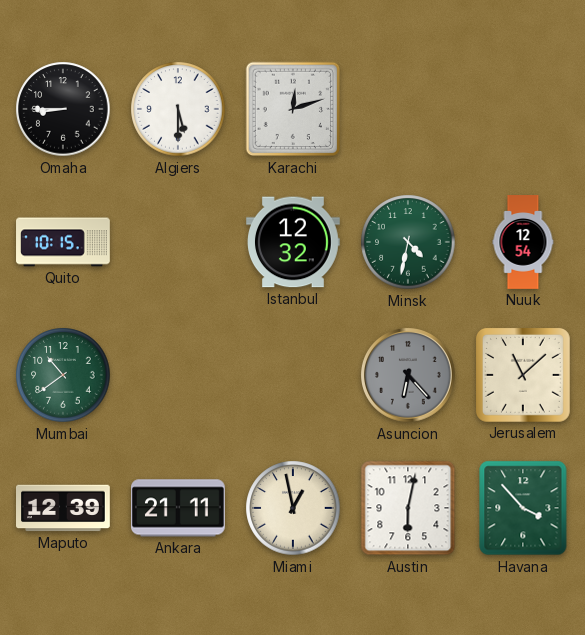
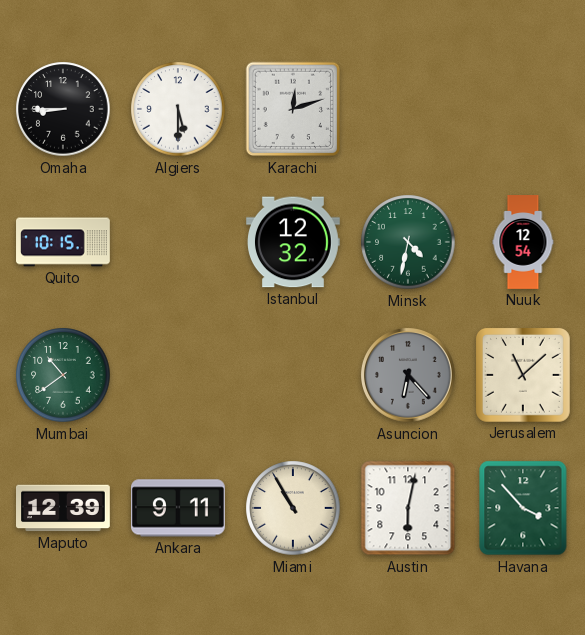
Ankara: 21:11 -> 9:11 (179, 508)
Miami: 12:58 -> 10:55 (293, 508)
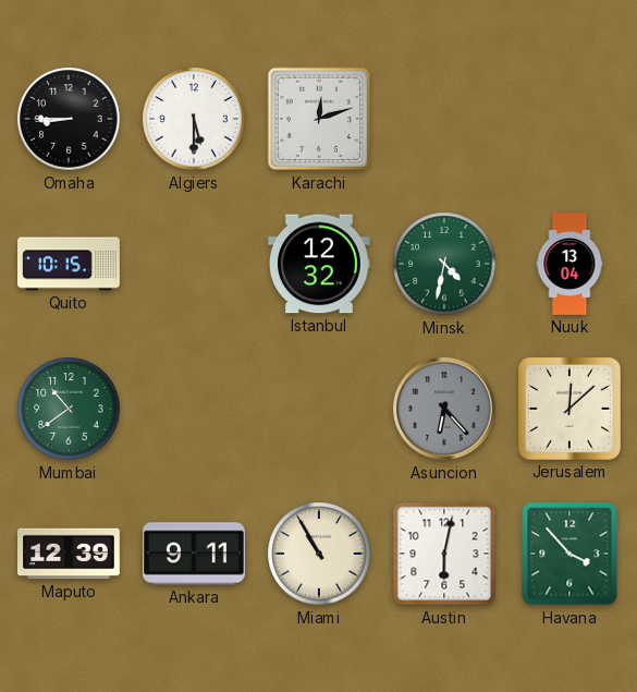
Nuuk: 12:54 -> 13:04 (569, 264)
Jerusalem: 11:08 -> 12:08 (569, 409)
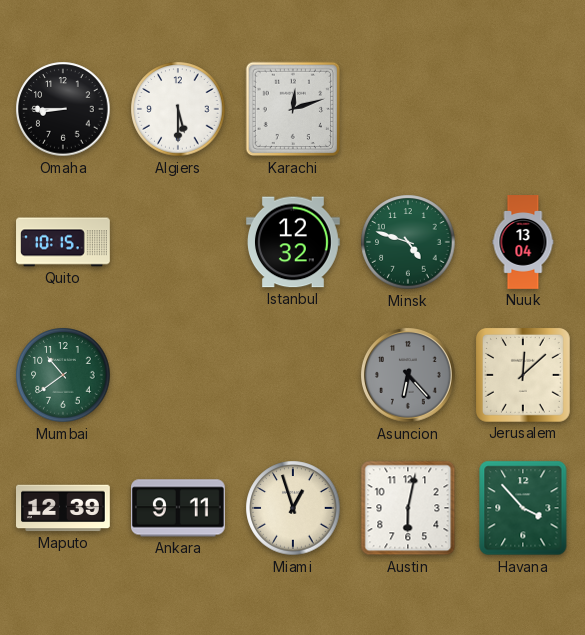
Minsk: 4:32 -> 4:48 (408, 242)
Miami: 10:55 -> 12:57 (293, 508)
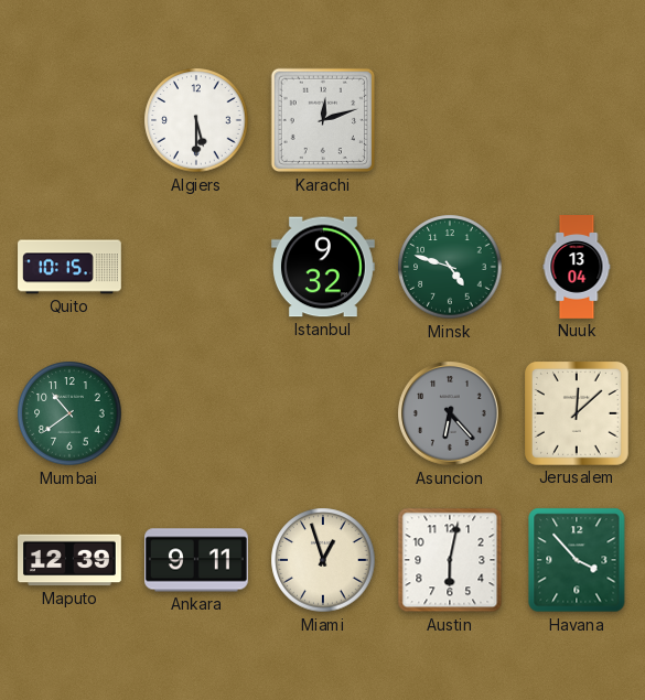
Omaha: 8:45 -> none (63, 109)
Istanbul: 12:32 -> 9:32 (324, 267)
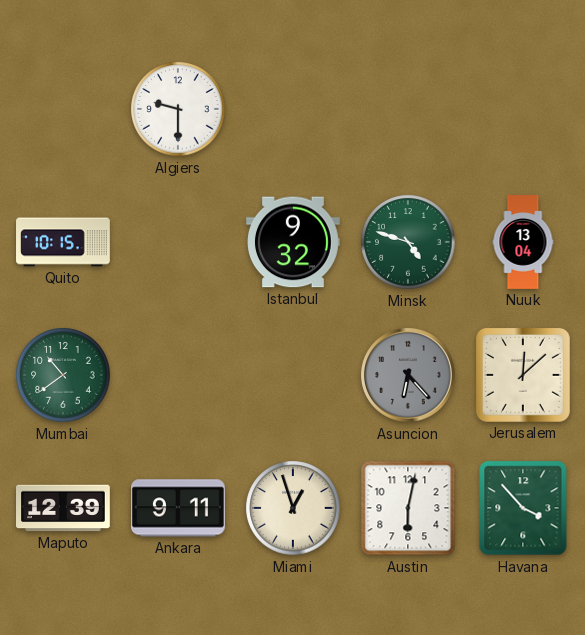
Algiers: 5:30 -> 9:30 (178, 109)
Karachi: 12:12 -> none (323, 120)
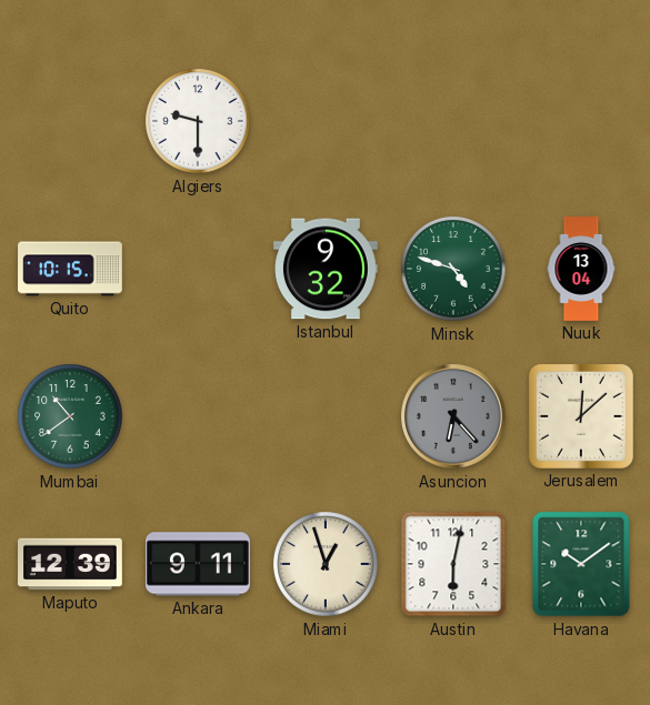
Havana: 3:53 -> 10:09 (581, 564)
